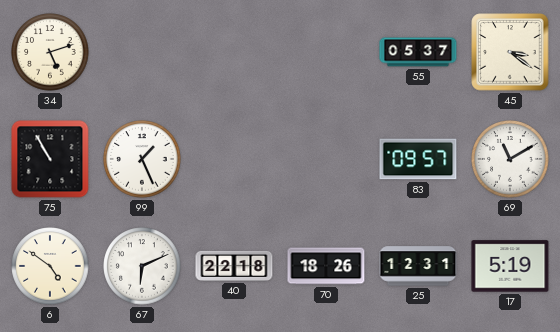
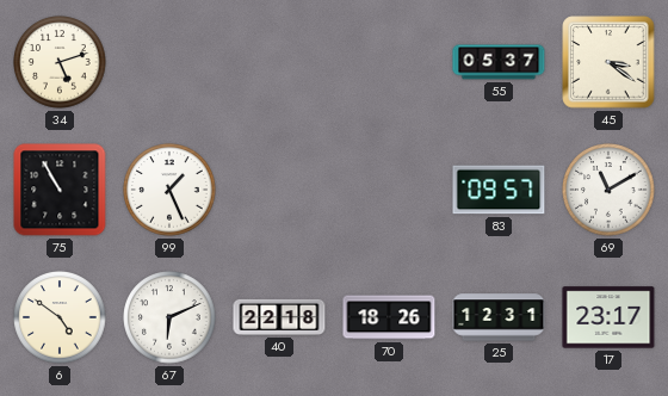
17: 5:19 -> 23:17 (608, 317)
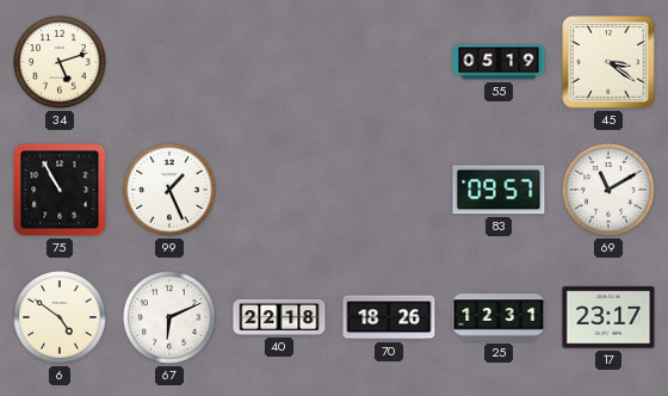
55: 05:37 -> 05:19 (499, 62)
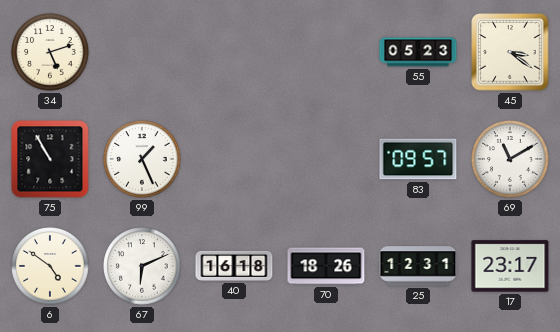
55: 05:19 -> 05:23 (418, 52)
40: 22:18 -> 16:18 (234, 266)
